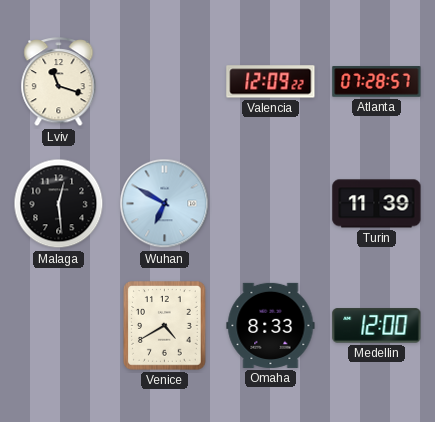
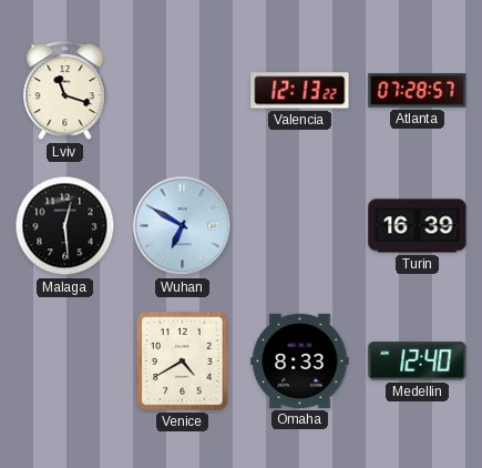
Valencia: 12:09 -> 12:13 (300, 91)
Turin: 11:39 -> 16:39 (418, 226)
Medellin: 12:00 -> 12:40 (418, 362)
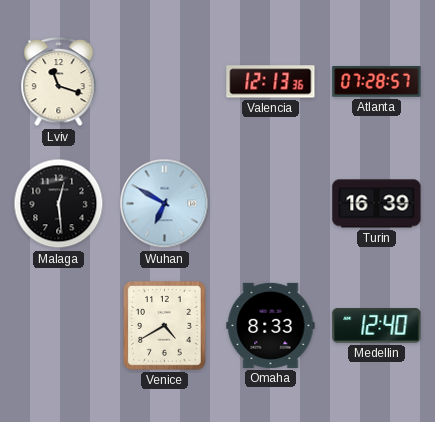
Valencia: 12:13:22 -> 12:13:36 (271, 82)
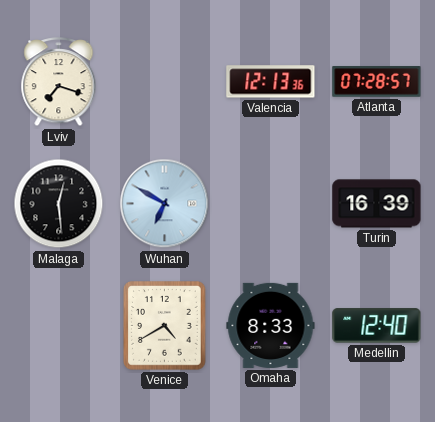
Lviv: 11:18 -> 7:18 (59, 83)
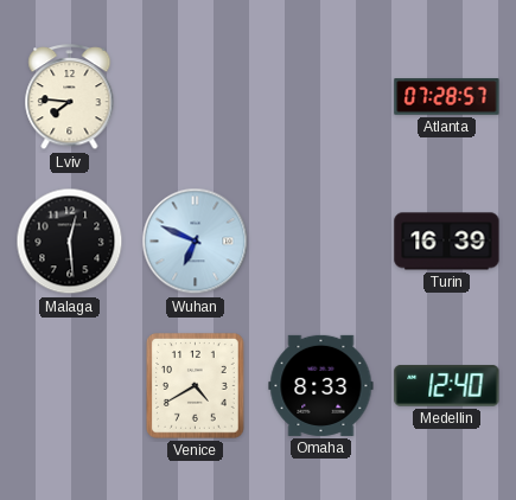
Lviv: 7:18 -> 7:46 (70, 98)
Valencia: 12:13 -> none (271, 82)
Wuhan: 6:50 -> 6:49 (196, 242)
